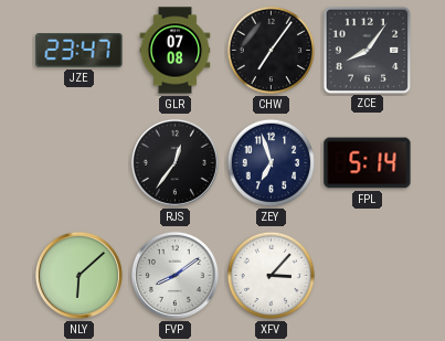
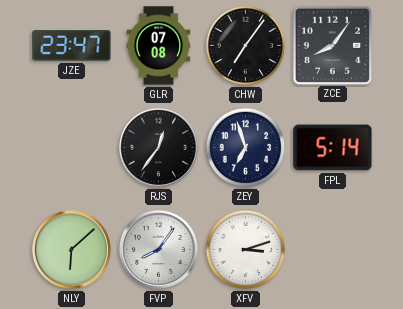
FVP: 8:09 -> 8:06 (158, 249)
XFV: 3:07 -> 3:12 (246, 250)
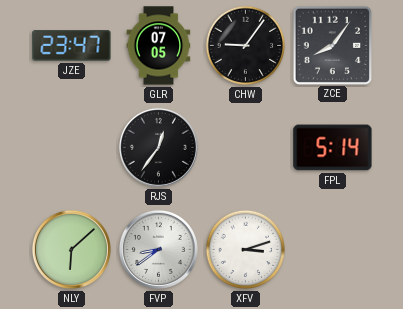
GLR: 07:08 -> 07:05 (159, 46)
CHW: 7:06 -> 9:06 (246, 46)
ZEY: 6:57 -> none (246, 148)
FVP: 8:06 -> 8:39 (158, 249)
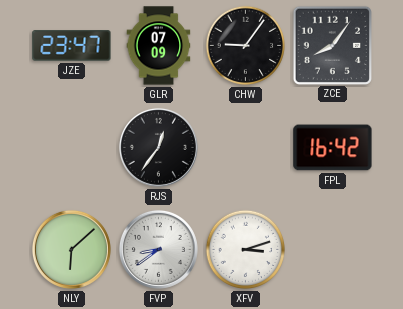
GLR: 07:05 -> 07:09 (159, 46)
FPL: 5:14 -> 16:42 (333, 148)
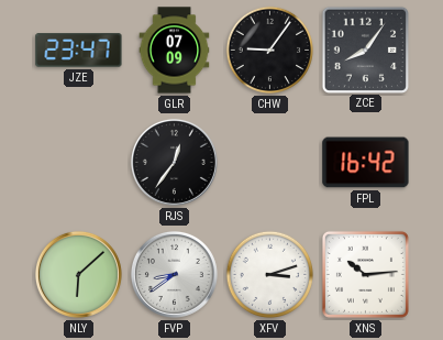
XNS: none -> 10:14 (365, 274)
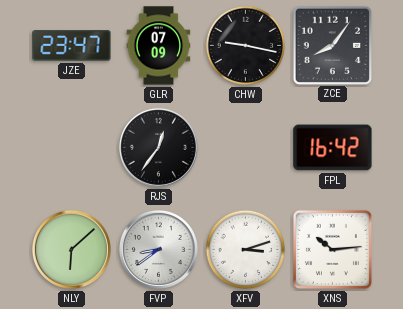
CHW: 9:06 -> 9:17 (246, 46)
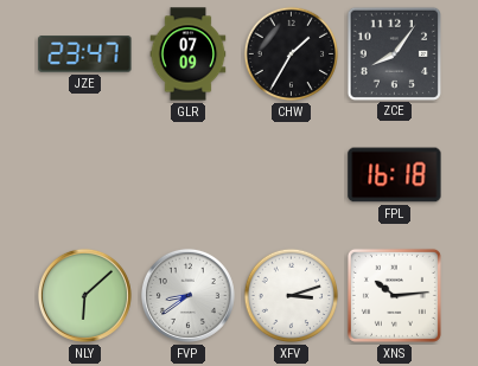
CHW: 9:17 -> 1:35 (292, 54)
RJS: 12:36 -> none (158, 147)
FPL: 16:42 -> 16:18 (395, 175)
